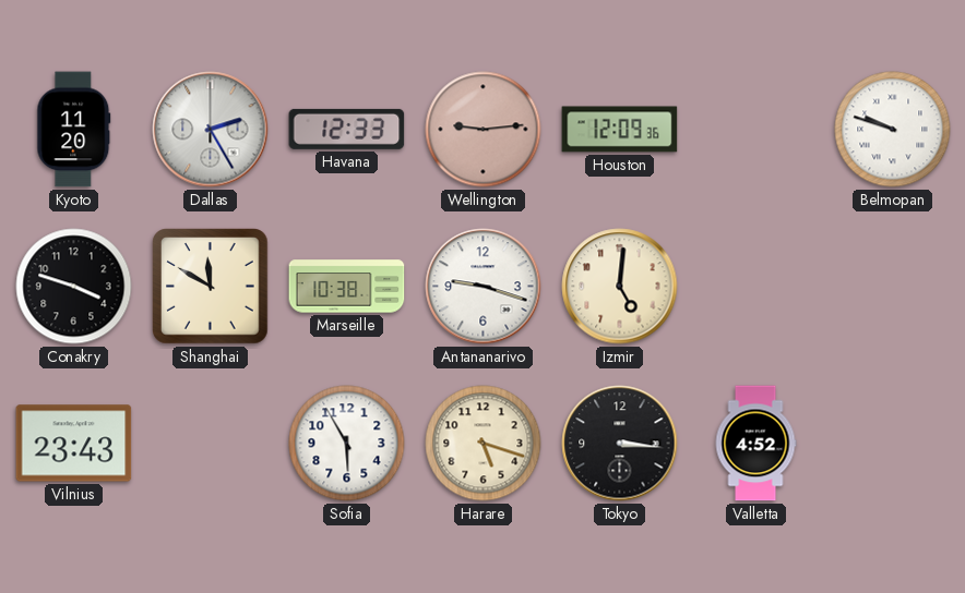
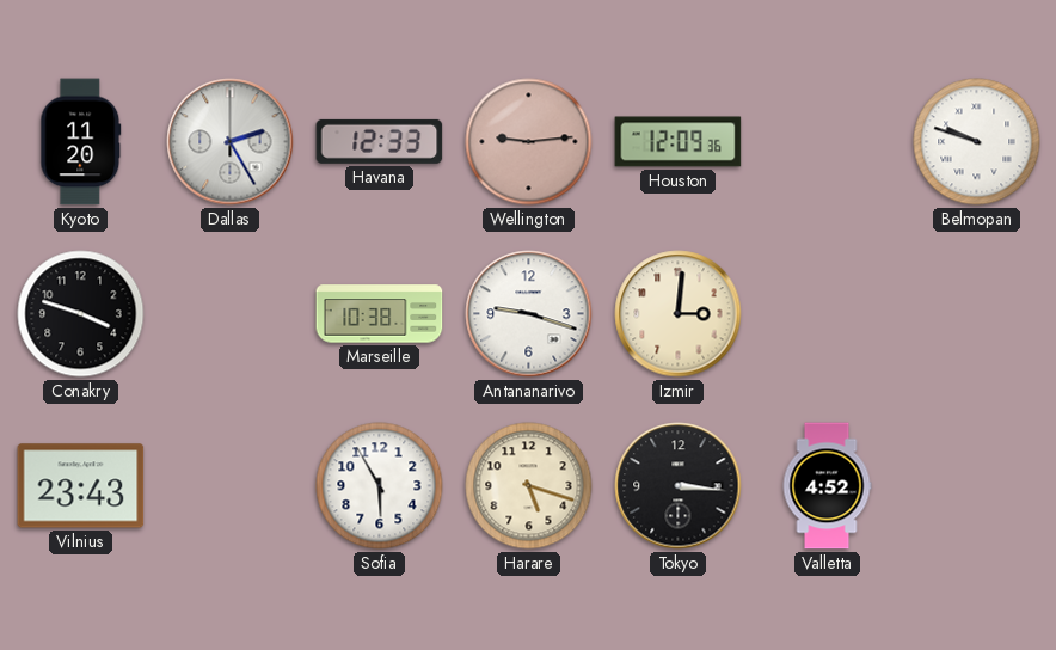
Shanghai: 11:50 -> none (211, 287)
Izmir: 5:01 -> 3:01 (679, 314)
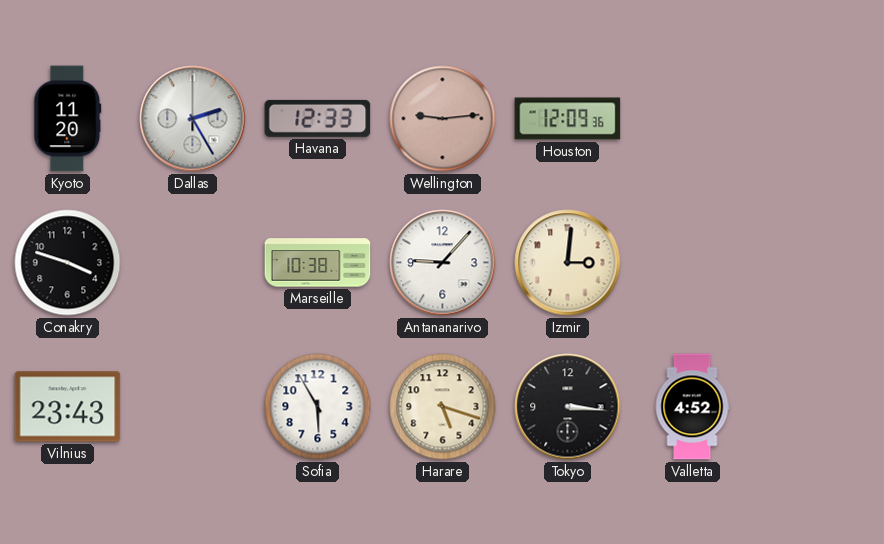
Belmopan: 9:48 -> none (977, 142)
Antananarivo: 9:18 -> 9:07 (443, 263)
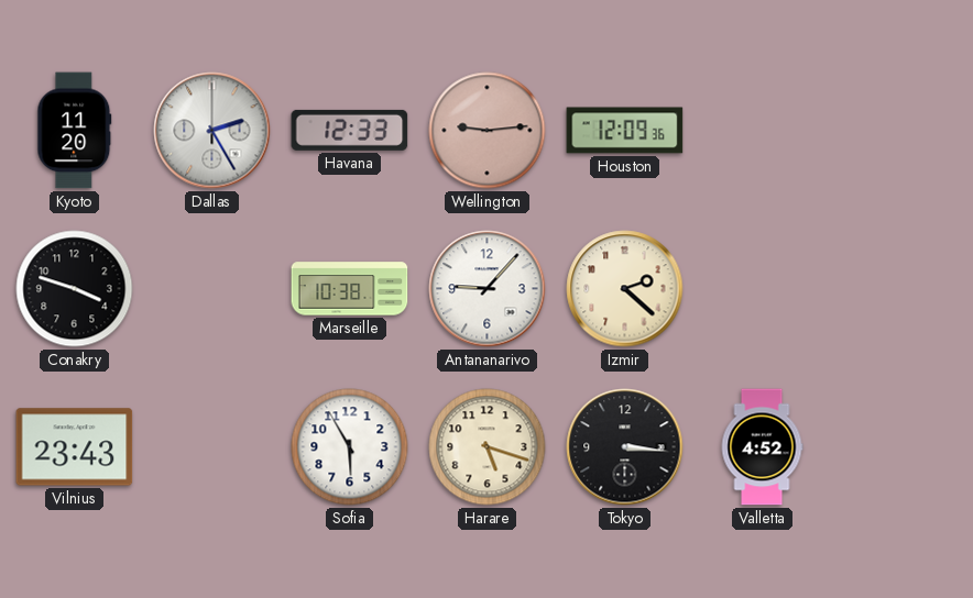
Izmir: 3:01 -> 2:22 (625, 289)
